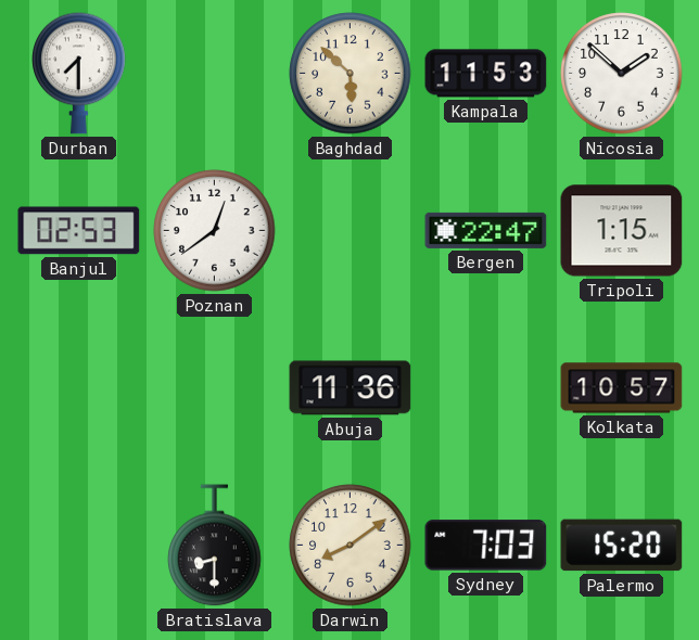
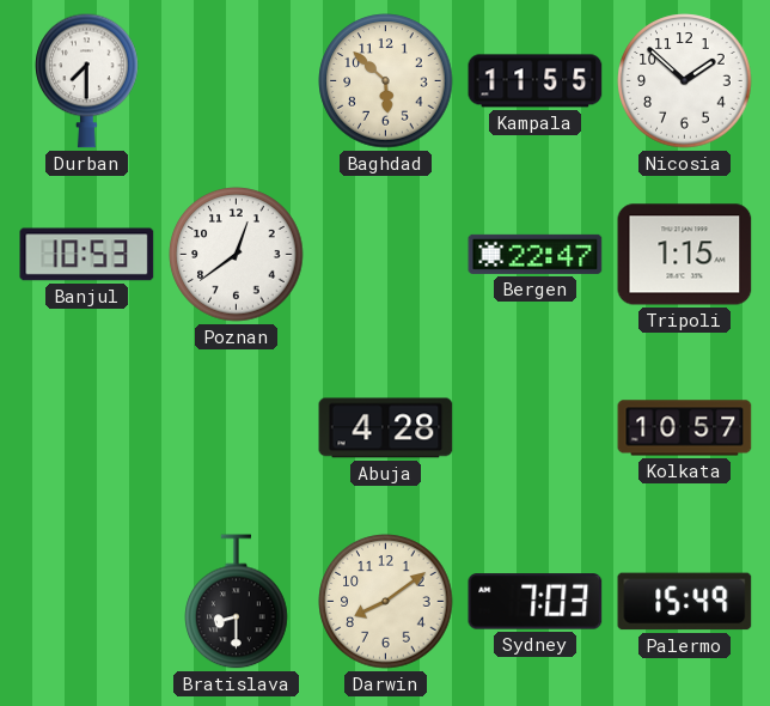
Kampala: 11:53 -> 11:55 (536, 81)
Banjul: 02:53 -> 10:53 (87, 255)
Abuja: 11:36 -> 4:28 (386, 428)
Palermo: 15:20 -> 15:49 (685, 602)
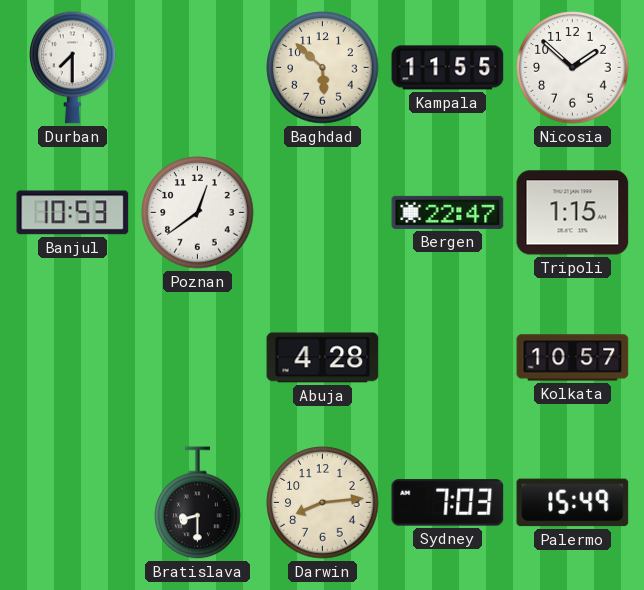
Darwin: 8:09 -> 8:14 (323, 503)
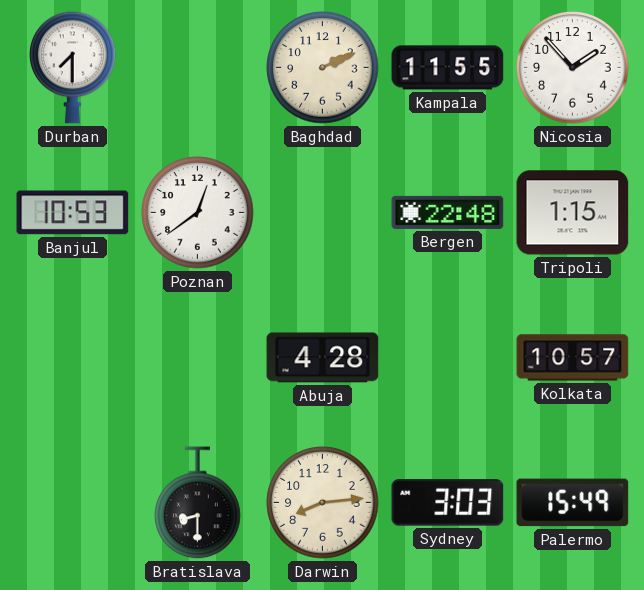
Baghdad: 5:52 -> 2:11 (323, 68)
Nicosia: 1:52 -> 1:53 (573, 68)
Bergen: 22:47 -> 22:48 (448, 212)
Sydney: 7:03 -> 3:03 (448, 503)
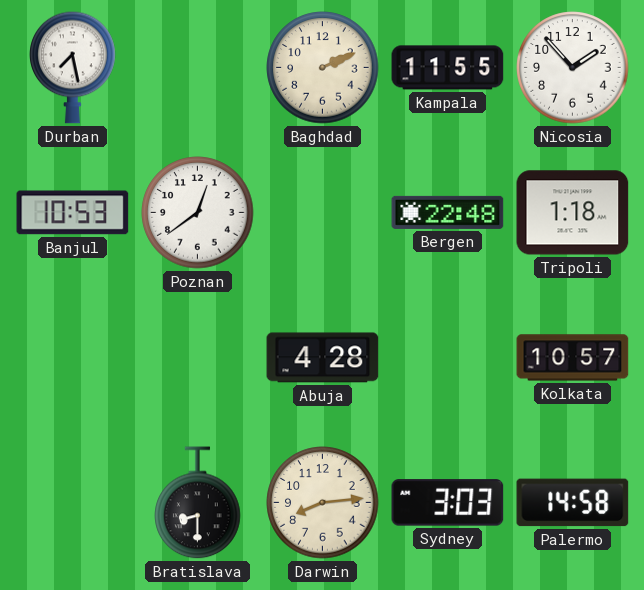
Durban: 7:30 -> 7:28 (73, 67)
Tripoli: 1:15 -> 1:18 (573, 213)
Palermo: 15:49 -> 14:58 (573, 503)
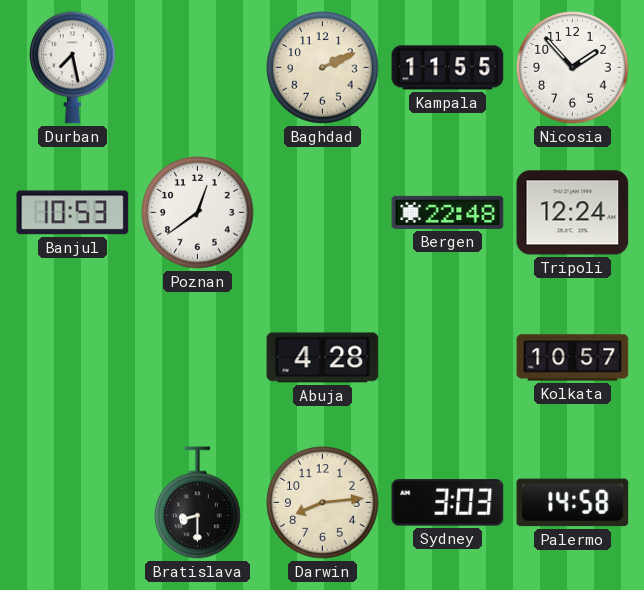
Tripoli: 1:18 -> 12:24 (573, 213)
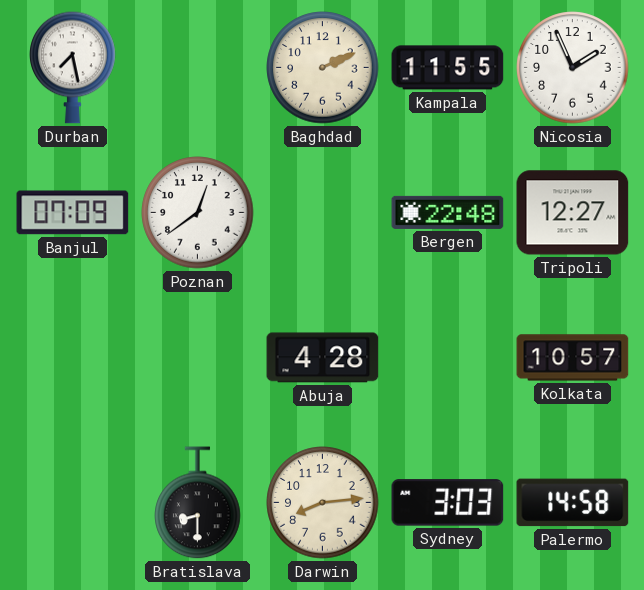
Nicosia: 1:53 -> 1:56 (573, 68)
Banjul: 10:53 -> 07:09 (73, 213)
Tripoli: 12:24 -> 12:27 (573, 213)
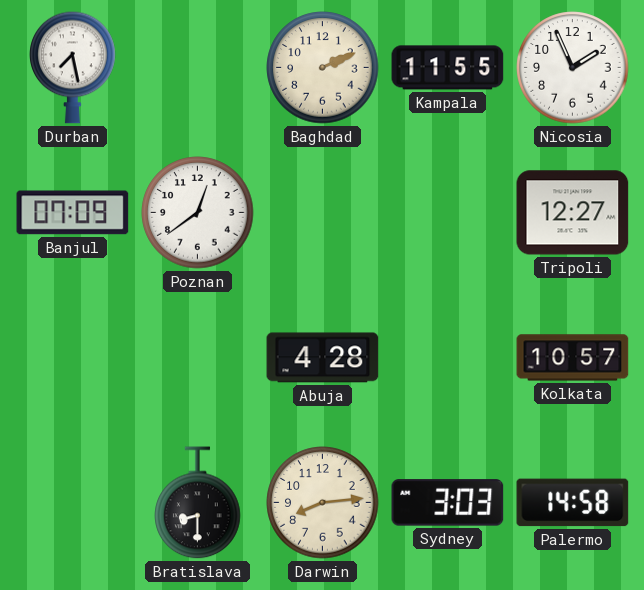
Bergen: 22:48 -> none (448, 212)
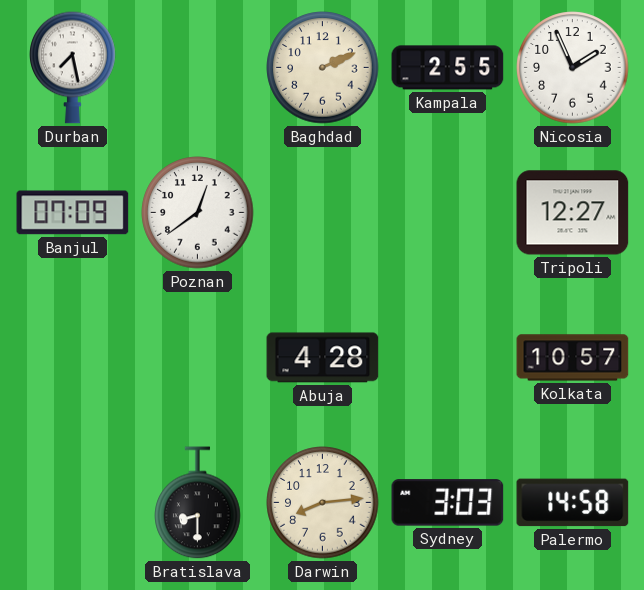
Kampala: 11:55 -> 2:55 (448, 68)
